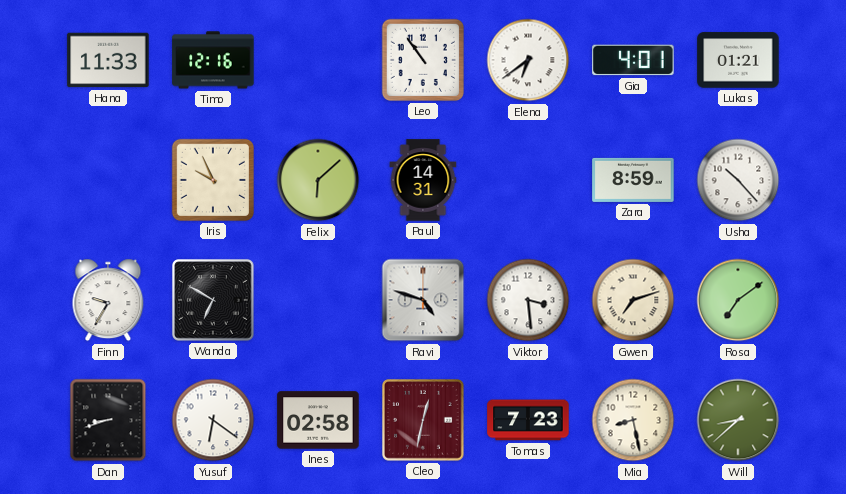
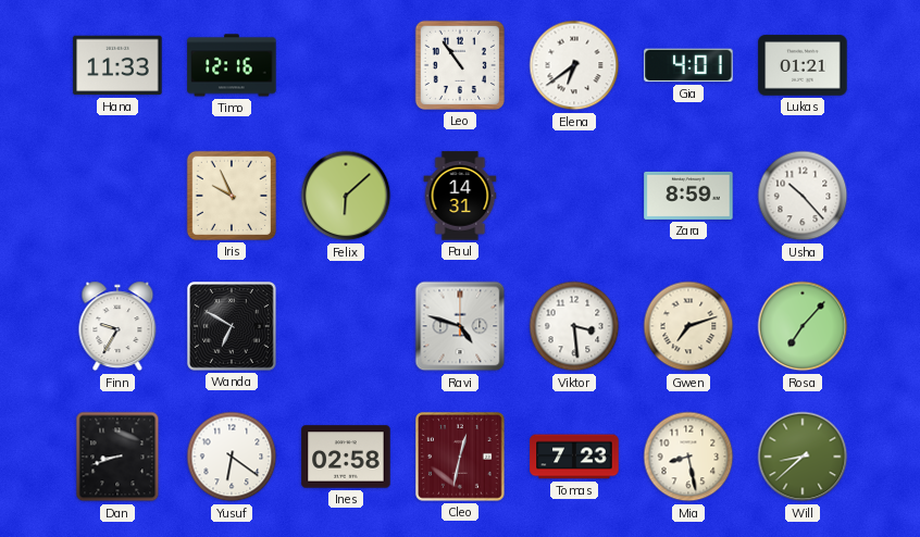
Rosa: 7:09 -> 7:07 (803, 326)
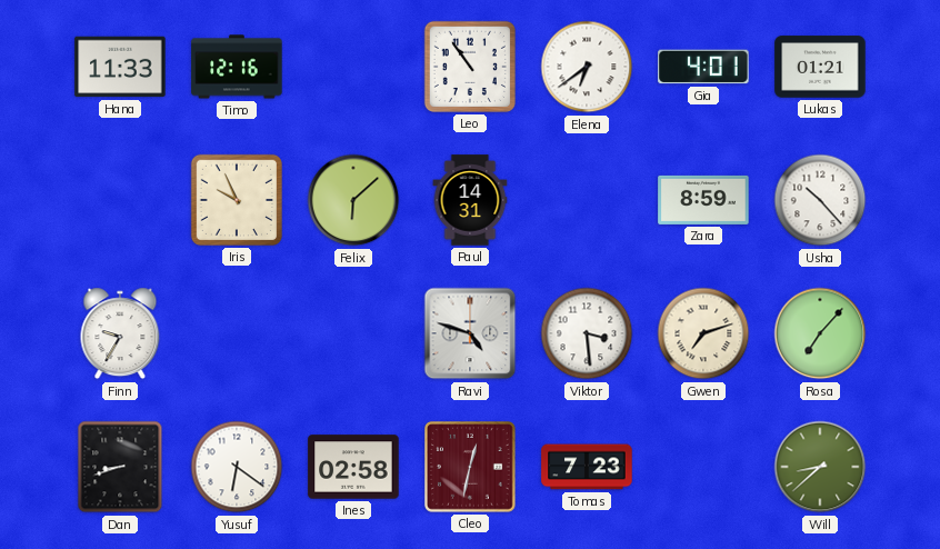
Wanda: 6:50 -> none (233, 327)
Mia: 8:28 -> none (688, 457)
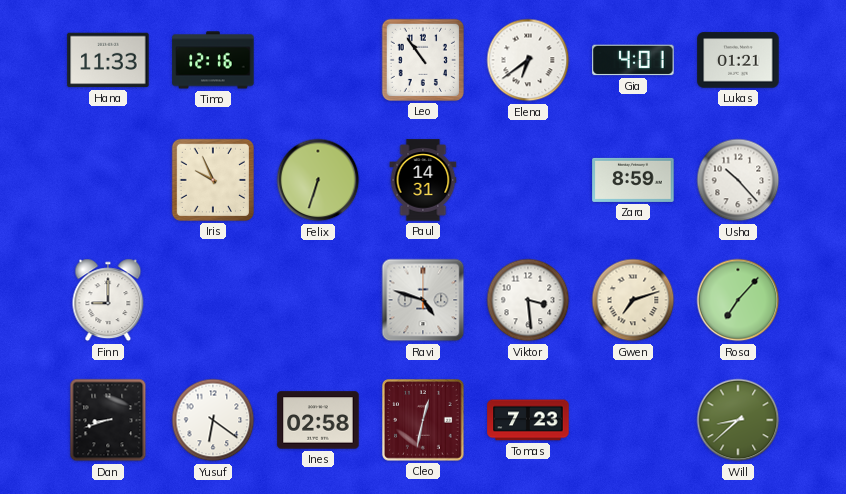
Felix: 6:08 -> 6:33 (318, 180)
Finn: 9:35 -> 9:00 (108, 300)
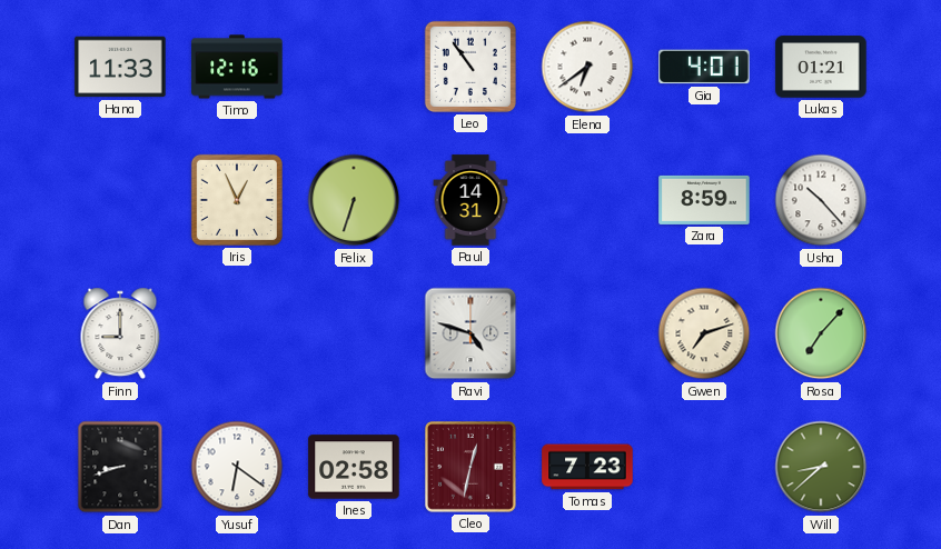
Iris: 9:56 -> 12:56 (237, 200)
Viktor: 3:29 -> none (528, 300)
